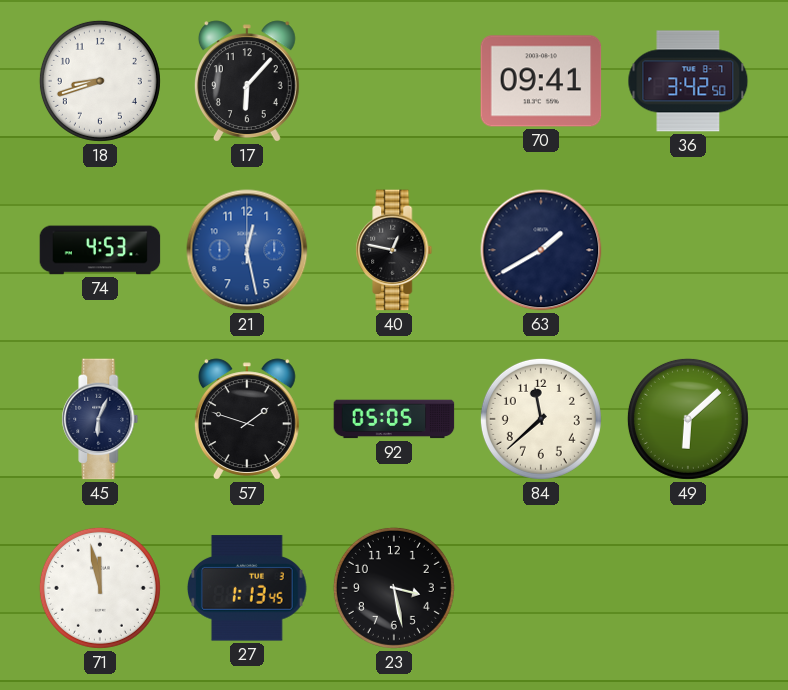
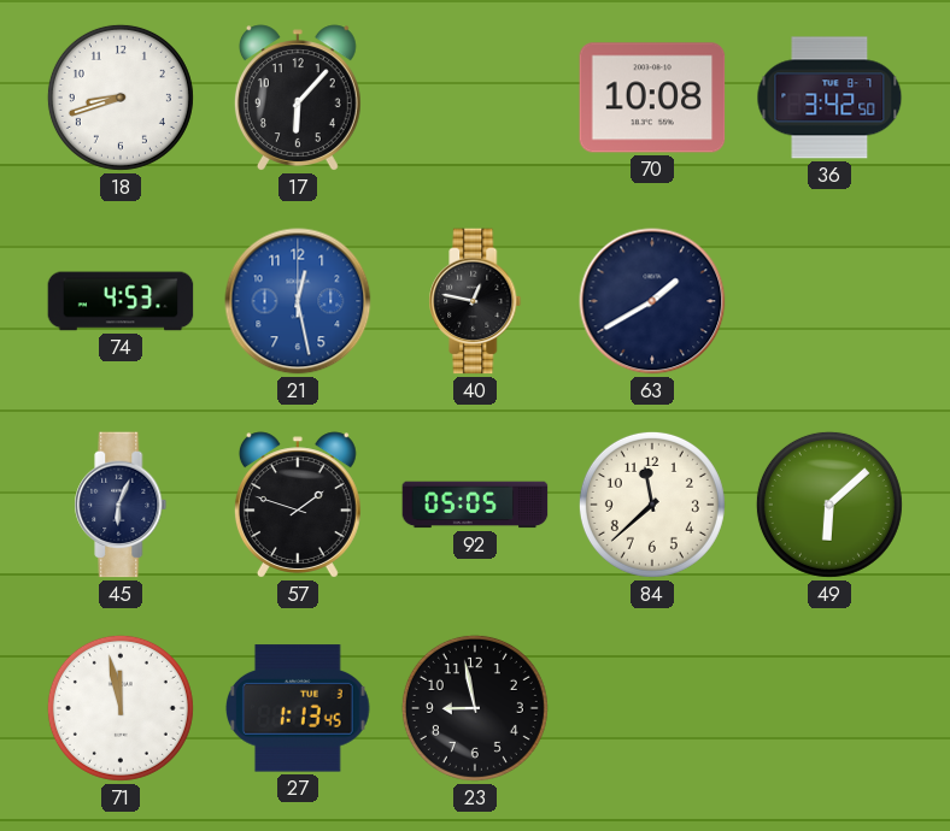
70: 09:41 -> 10:08 (652, 98)
23: 3:28 -> 8:58 (475, 708)
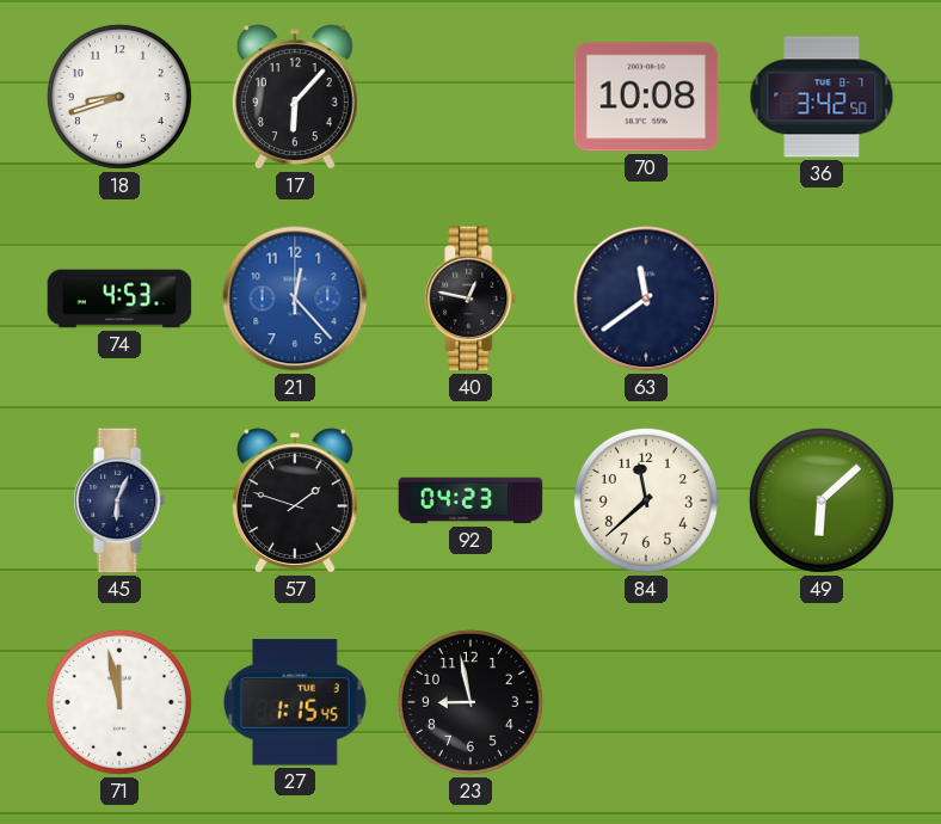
21: 12:28 -> 12:23 (295, 299)
63: 1:40 -> 11:39 (646, 299)
92: 05:05 -> 04:23 (470, 500)
27: 1:13 -> 1:15 (296, 702)
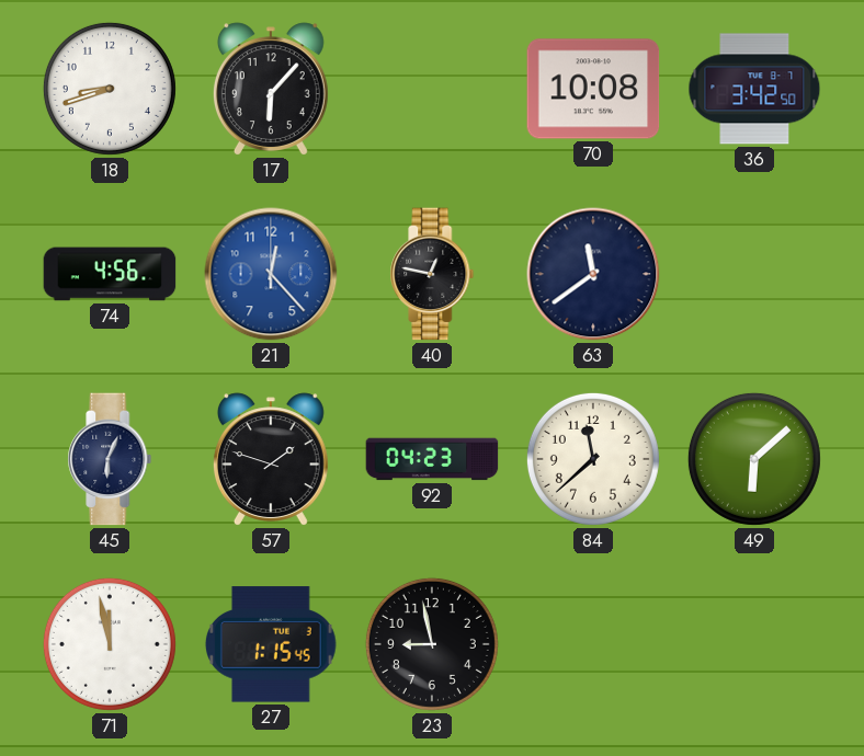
74: 4:53 -> 4:56 (110, 274)
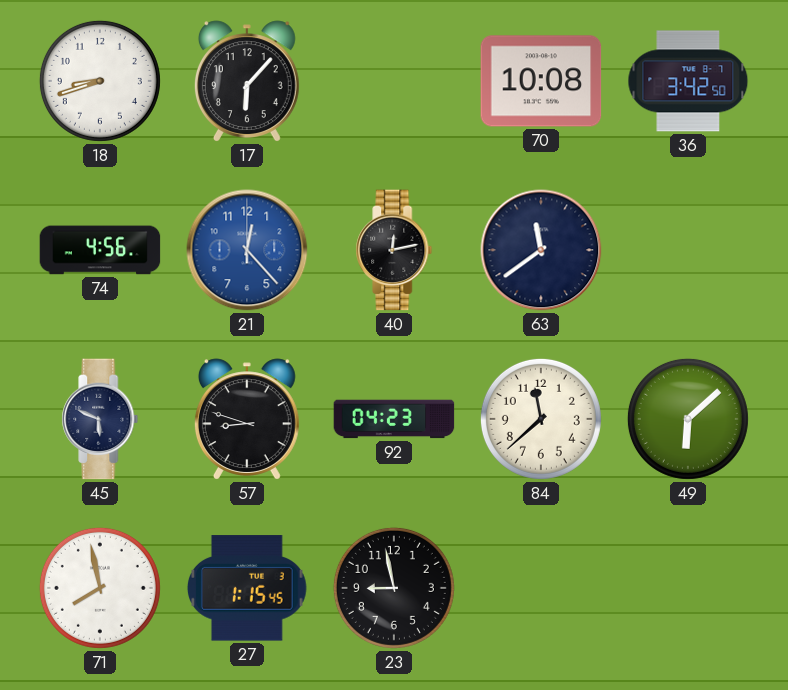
40: 12:47 -> 12:13 (394, 250)
45: 6:04 -> 5:49 (100, 419)
57: 1:48 -> 8:48 (247, 419)
71: 11:58 -> 7:58 (100, 588)
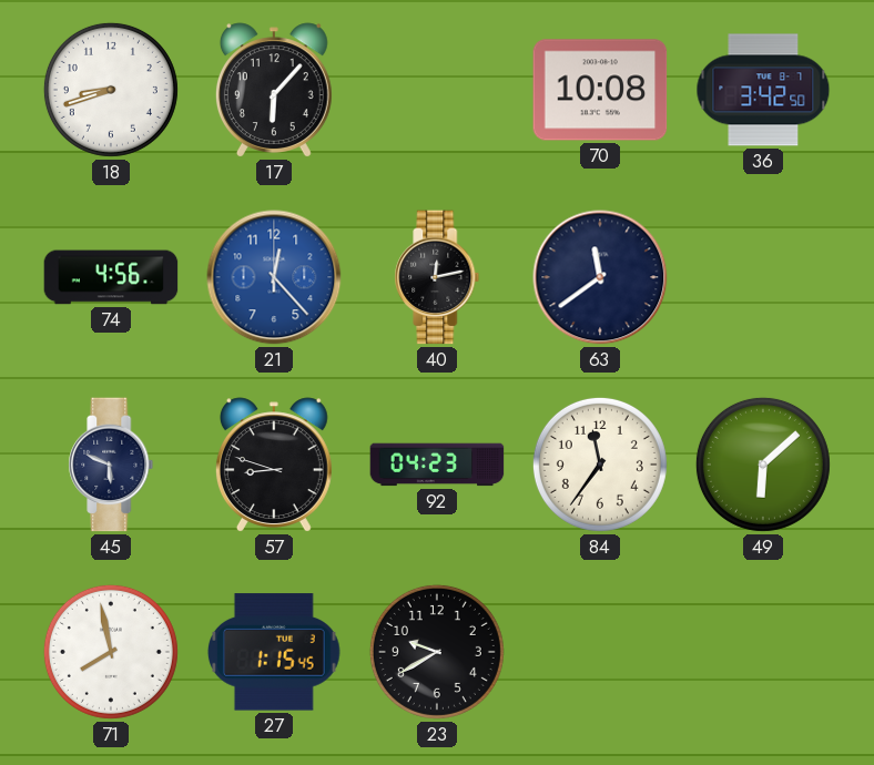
84: 11:38 -> 11:36 (600, 465)
23: 8:58 -> 9:40 (437, 652)
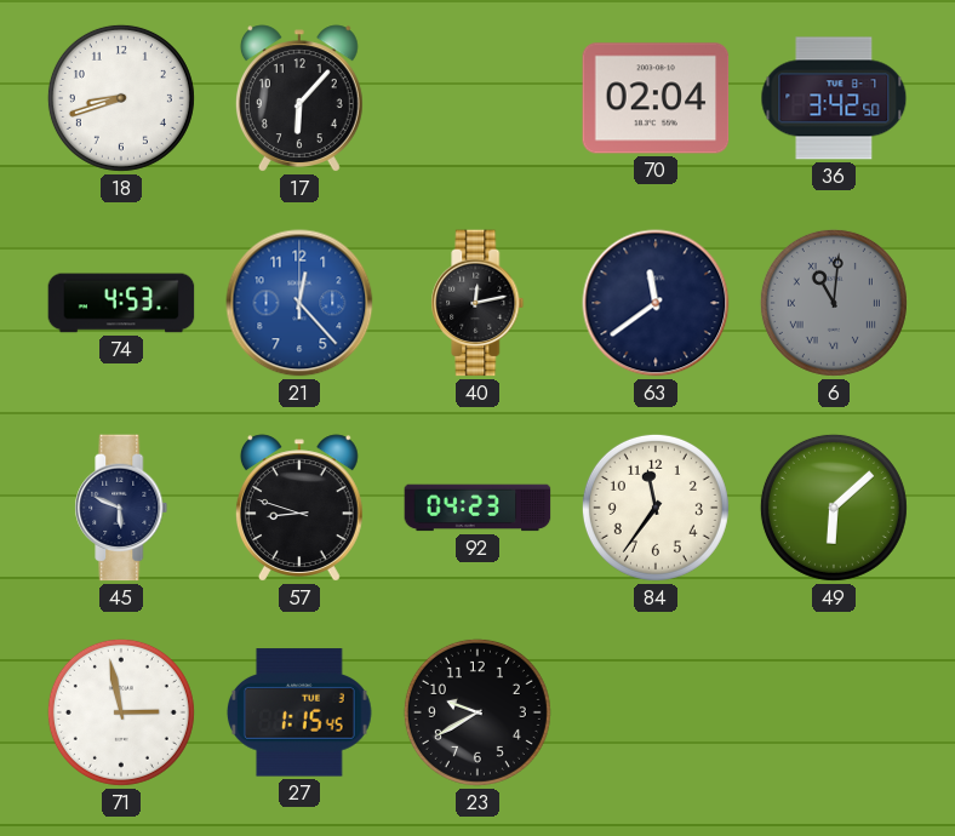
70: 10:08 -> 02:04 (656, 98)
74: 4:56 -> 4:53 (121, 303)
6: none -> 11:01 (834, 303)
71: 7:58 -> 2:58 (121, 712)
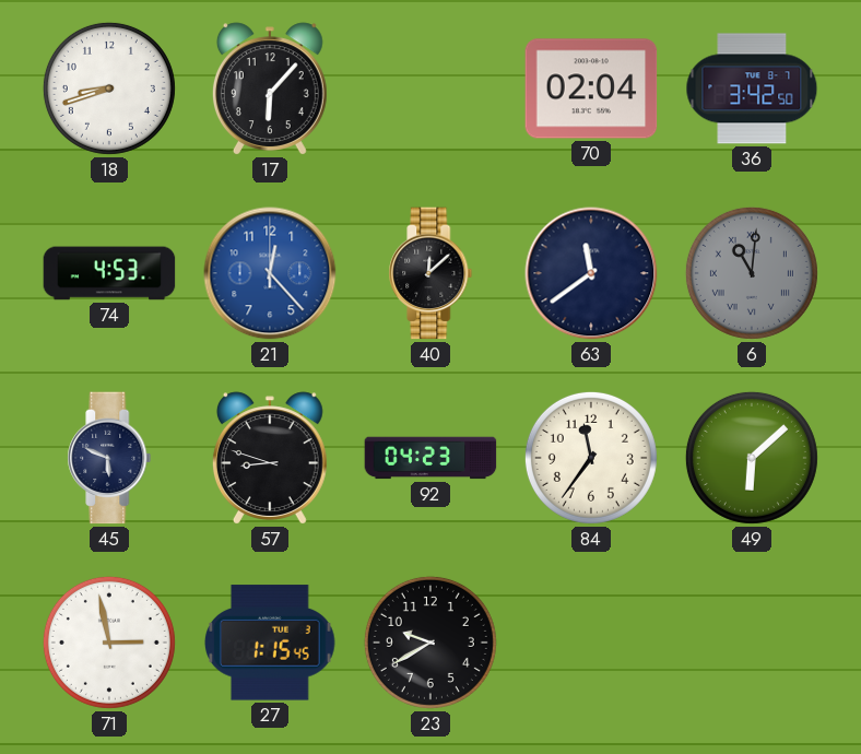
40: 12:13 -> 12:08 (431, 273)
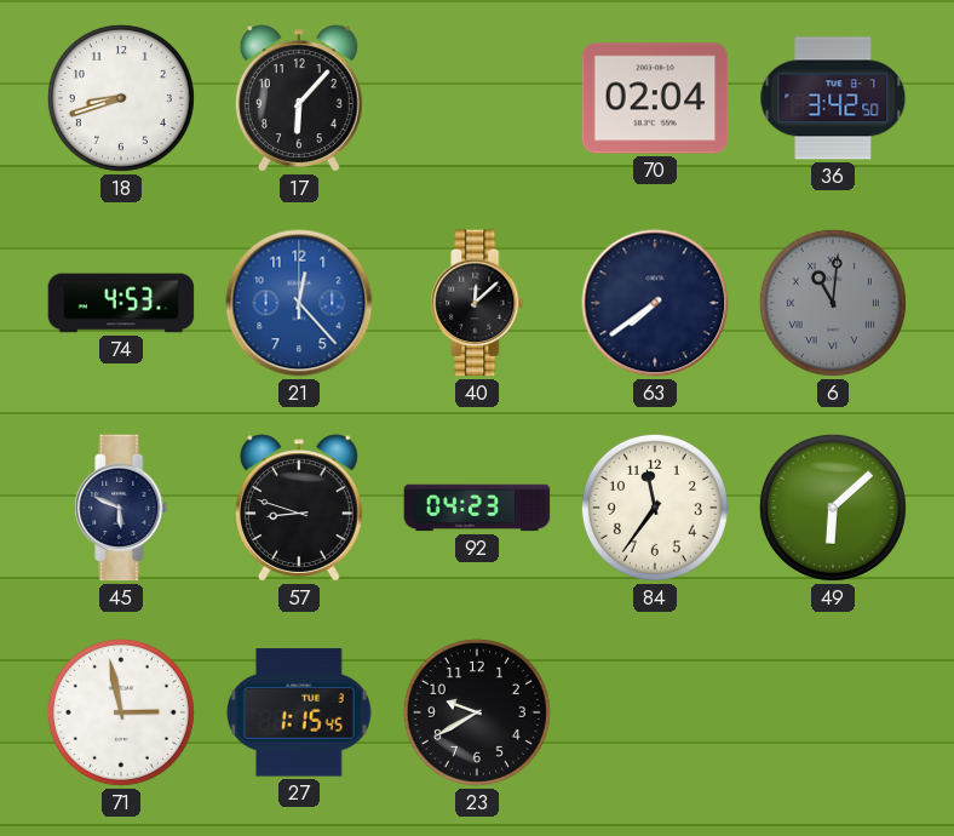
63: 11:39 -> 7:39 (655, 303)
